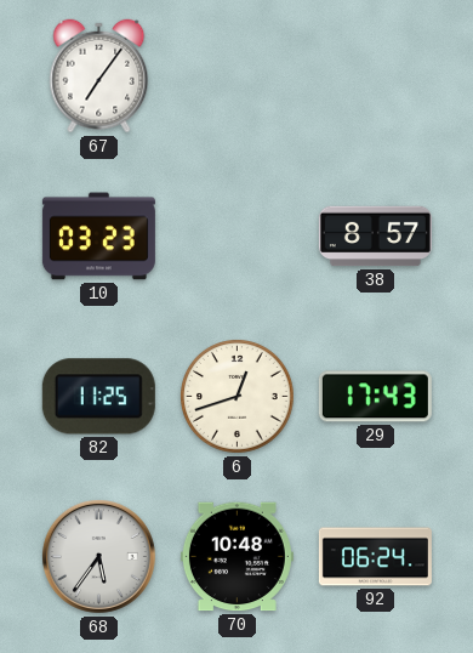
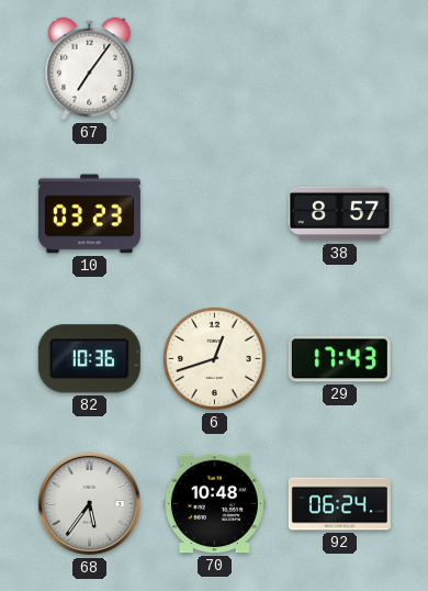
82: 11:25 -> 10:36 (89, 359)
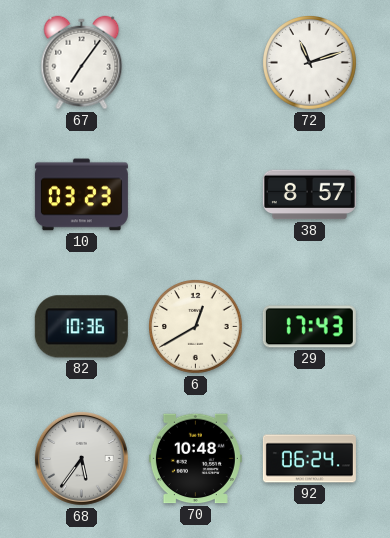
72: none -> 11:12 (310, 63)
6: 12:42 -> 12:40 (196, 327)
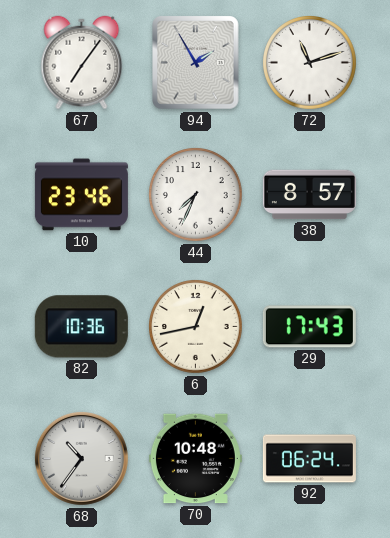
94: none -> 1:55 (196, 63)
10: 03:23 -> 23:46 (81, 195)
44: none -> 7:34 (196, 195)
6: 12:40 -> 12:43 (196, 327)
68: 5:36 -> 10:36 (81, 458)
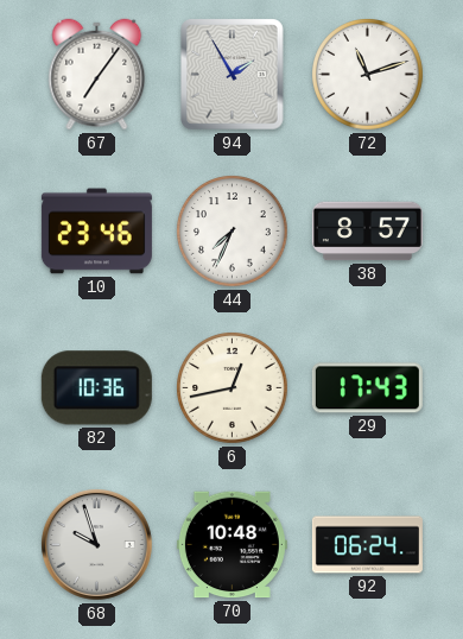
68: 10:36 -> 9:57 (96, 544)
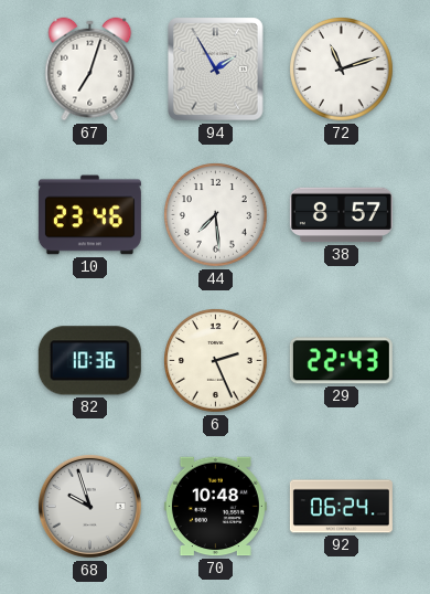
67: 7:06 -> 7:03 (90, 70)
44: 7:34 -> 7:29 (216, 215)
6: 12:43 -> 2:26 (216, 361)
29: 17:43 -> 22:43 (341, 361)
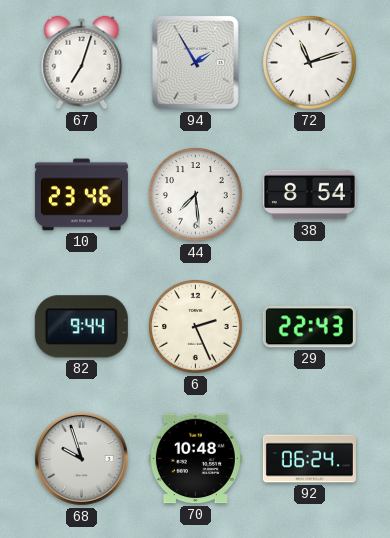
38: 8:57 -> 8:54 (309, 195)
82: 10:36 -> 9:44 (81, 327)
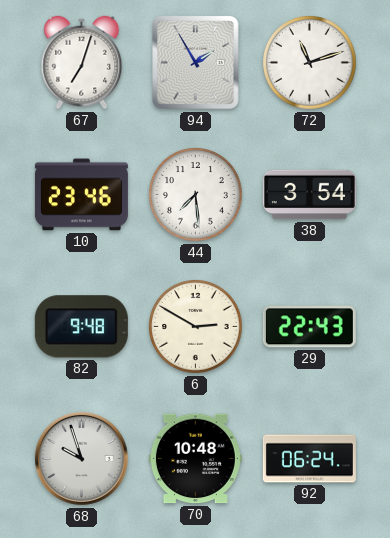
38: 8:54 -> 3:54 (309, 195)
82: 9:44 -> 9:48 (81, 327)
6: 2:26 -> 2:50 (196, 327)
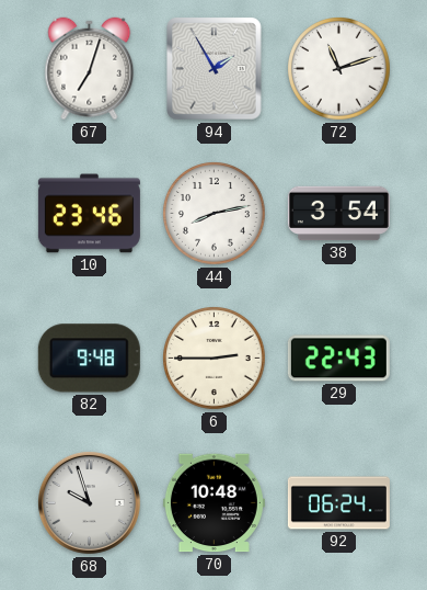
44: 7:29 -> 8:13 (215, 214)
6: 2:50 -> 2:45 (215, 359)
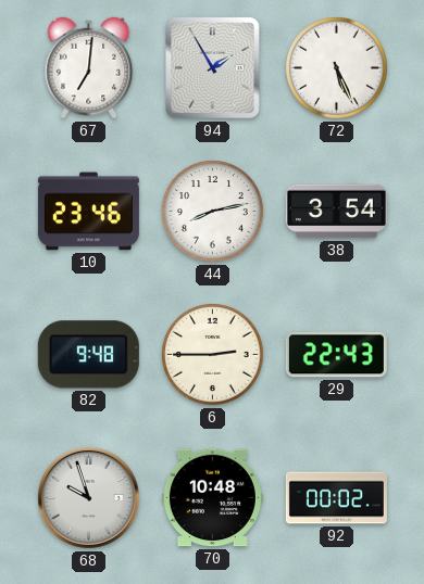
67: 7:03 -> 7:01 (89, 68)
72: 11:12 -> 5:26 (337, 68)
92: 06:24 -> 00:02 (336, 498)
